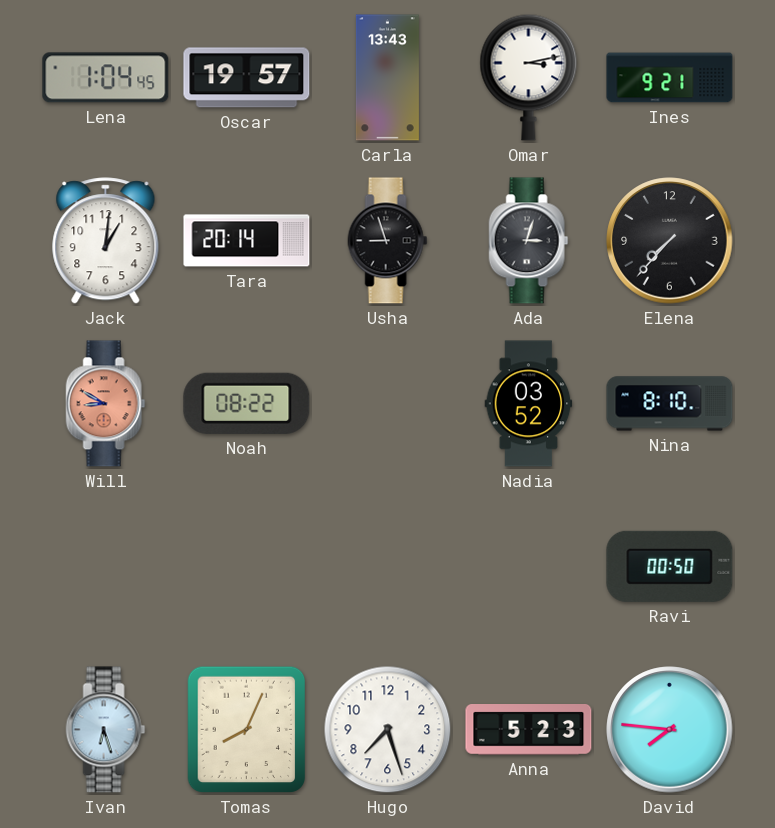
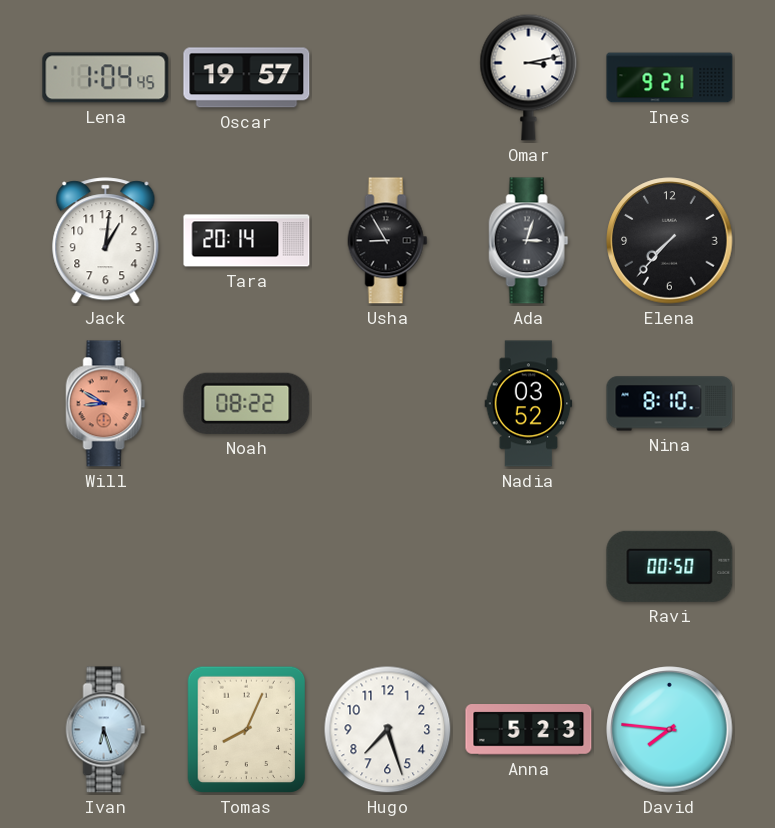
Carla: 13:43 -> none (387, 78)
Usha: 8:57 -> 8:55 (388, 241)
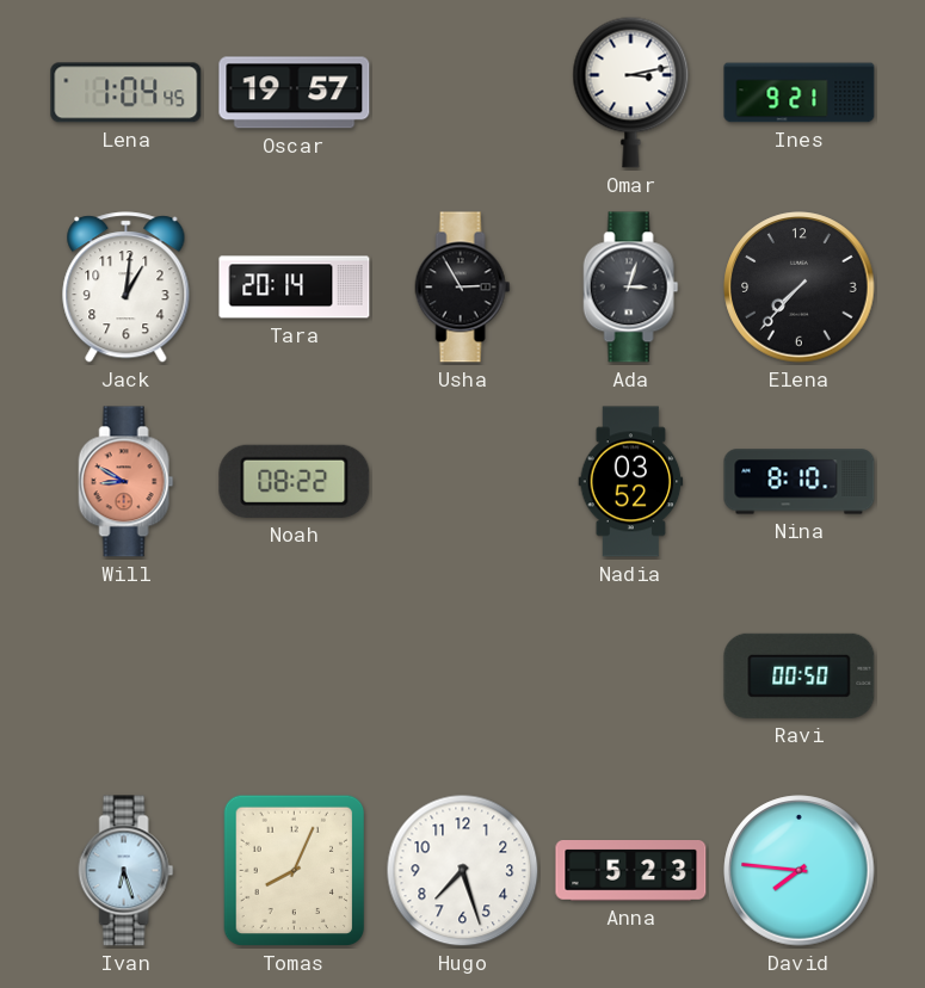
Usha: 8:55 -> 2:55 (463, 288)
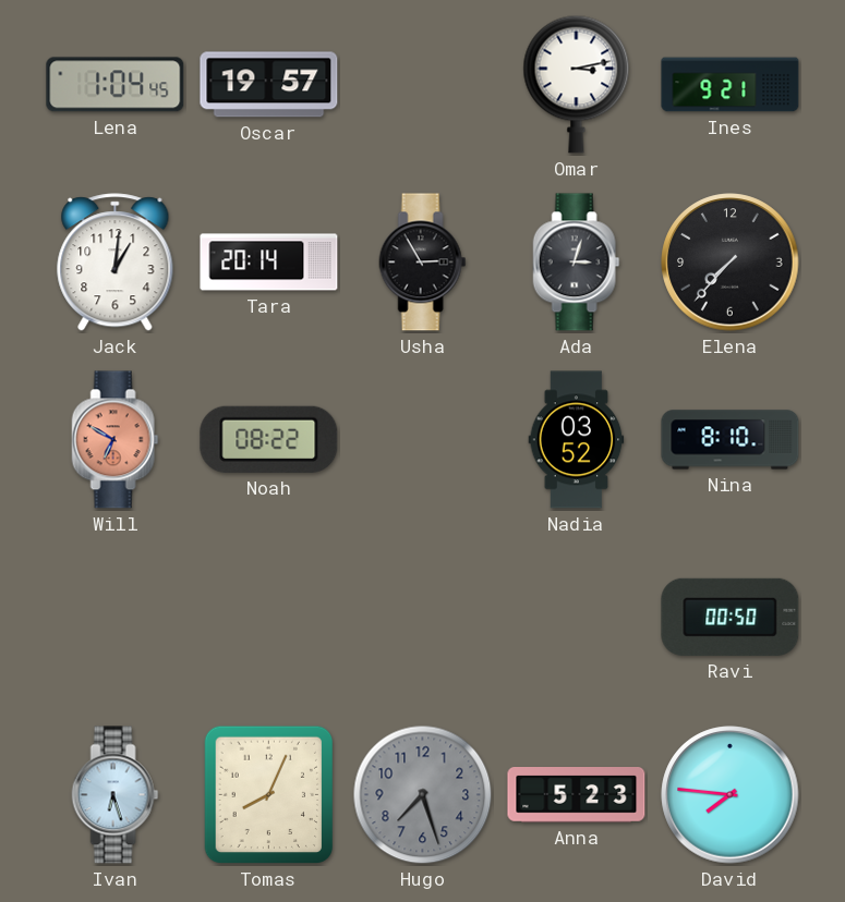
Will: 8:50 -> 6:50 (116, 440)
Hugo dial: white -> grey (423, 795)
